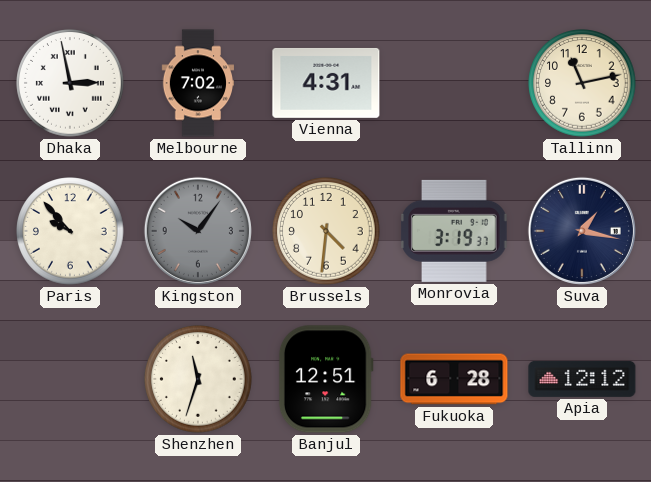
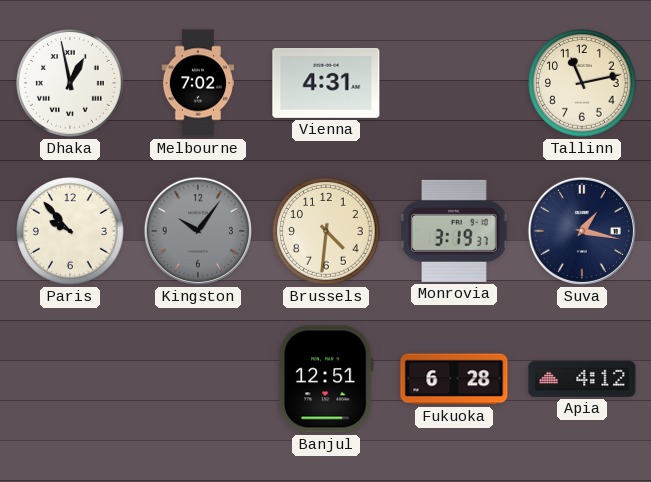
Dhaka: 2:58 -> 12:58 (70, 83)
Shenzhen: 11:33 -> none (198, 379)
Apia: 12:12 -> 4:12 (582, 379)
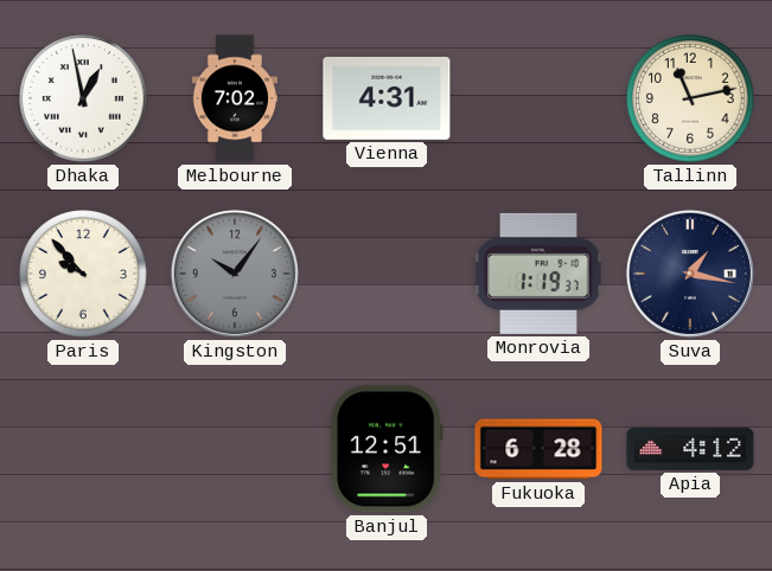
Brussels: 4:31 -> none (326, 231)
Monrovia: 3:19 -> 1:19 (538, 274)
